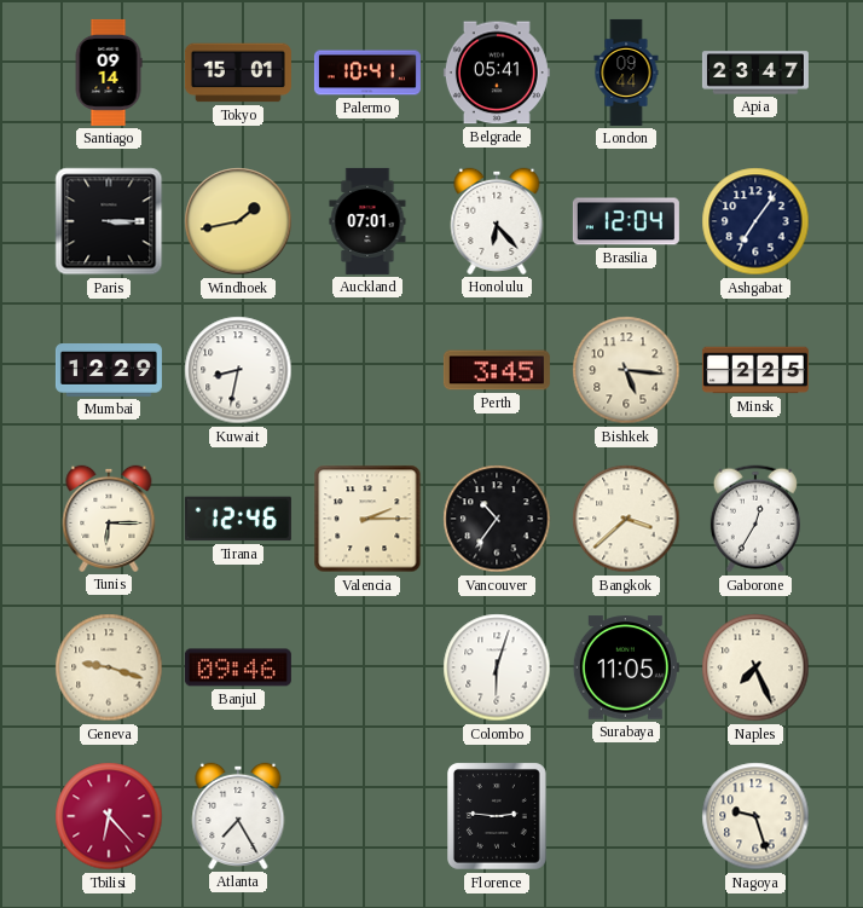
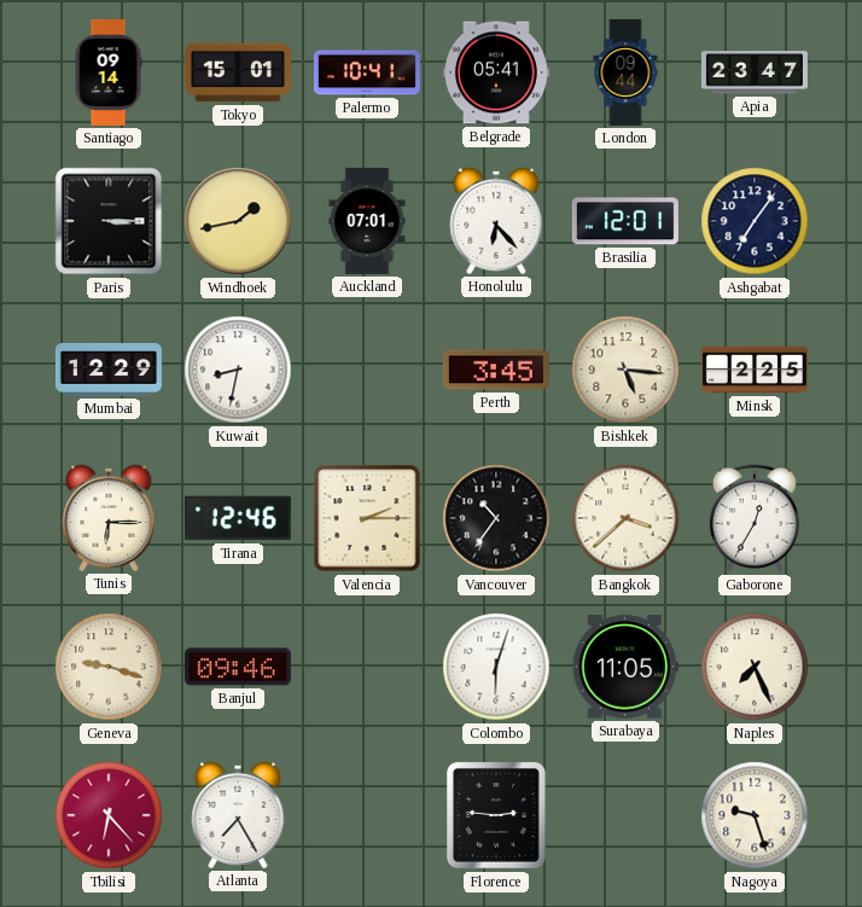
Brasilia: 12:04 -> 12:01 (625, 221)
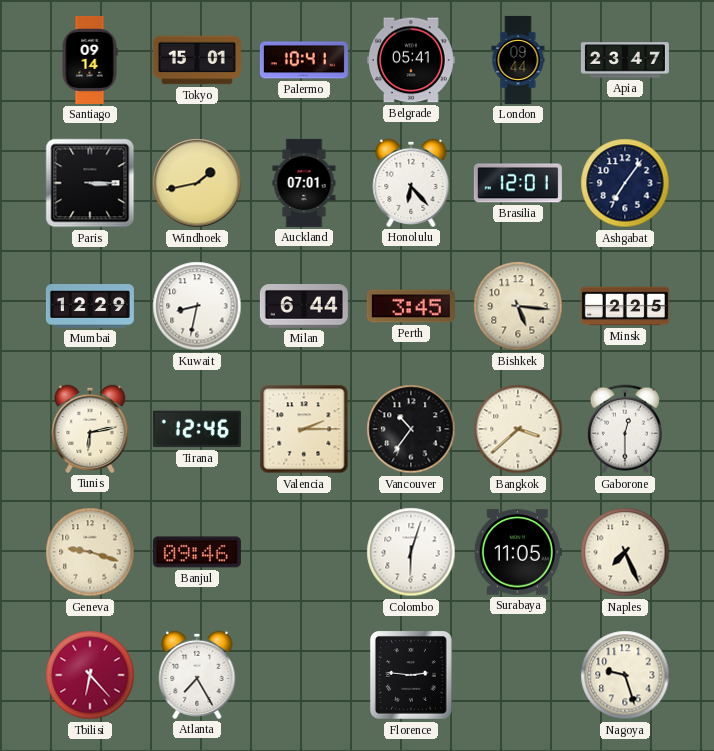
Milan: none -> 6:44 (304, 307)
Tunis: 6:15 -> 6:13 (90, 429)
Gaborone: 12:35 -> 12:30 (625, 429)
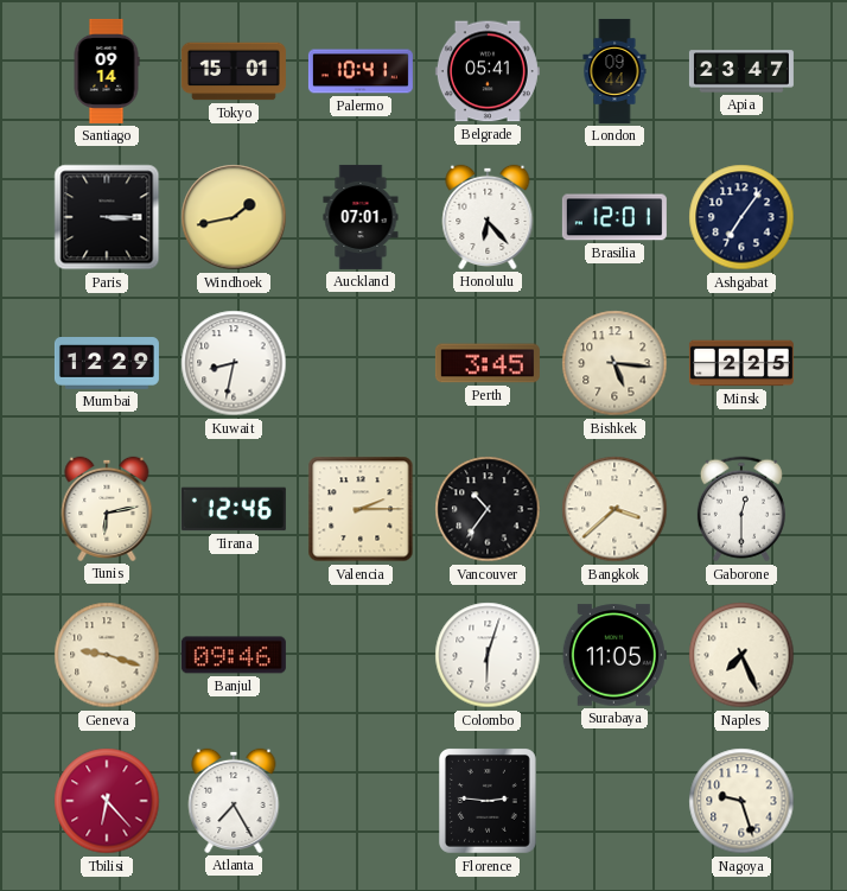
Milan: 6:44 -> none (304, 307)
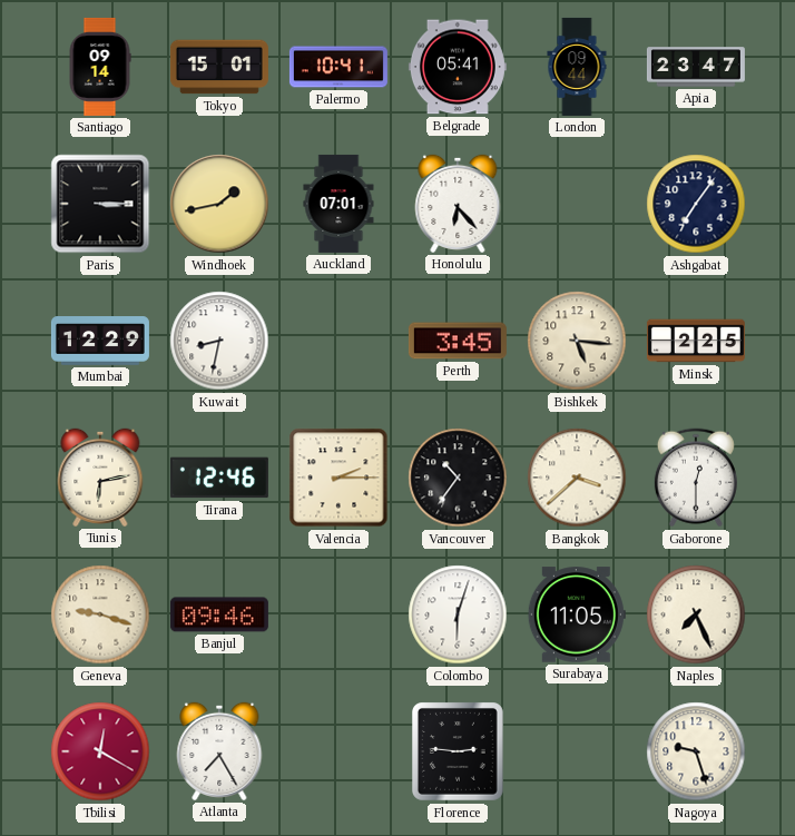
Brasilia: 12:01 -> none (614, 217)
Tbilisi: 6:23 -> 12:20 (100, 751)
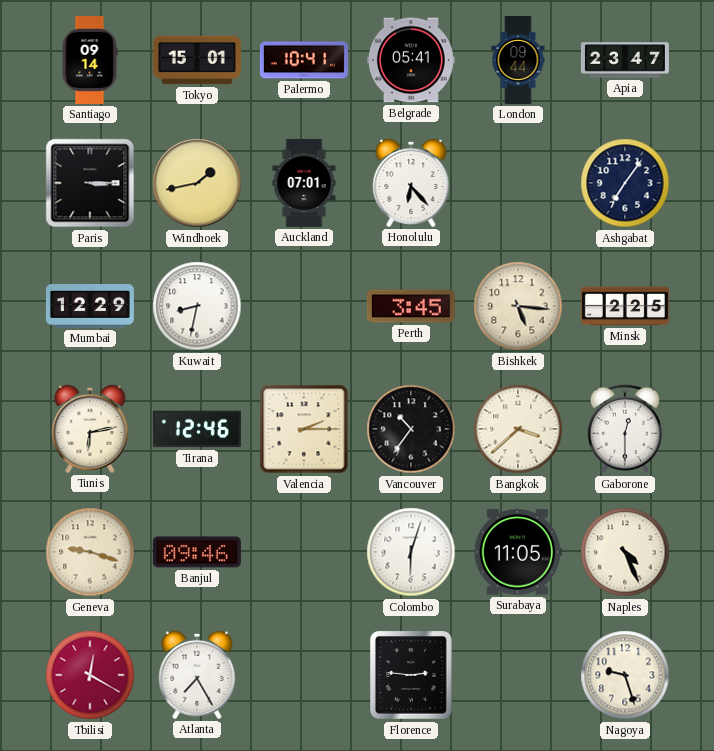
Naples: 7:26 -> 4:26 (625, 552)
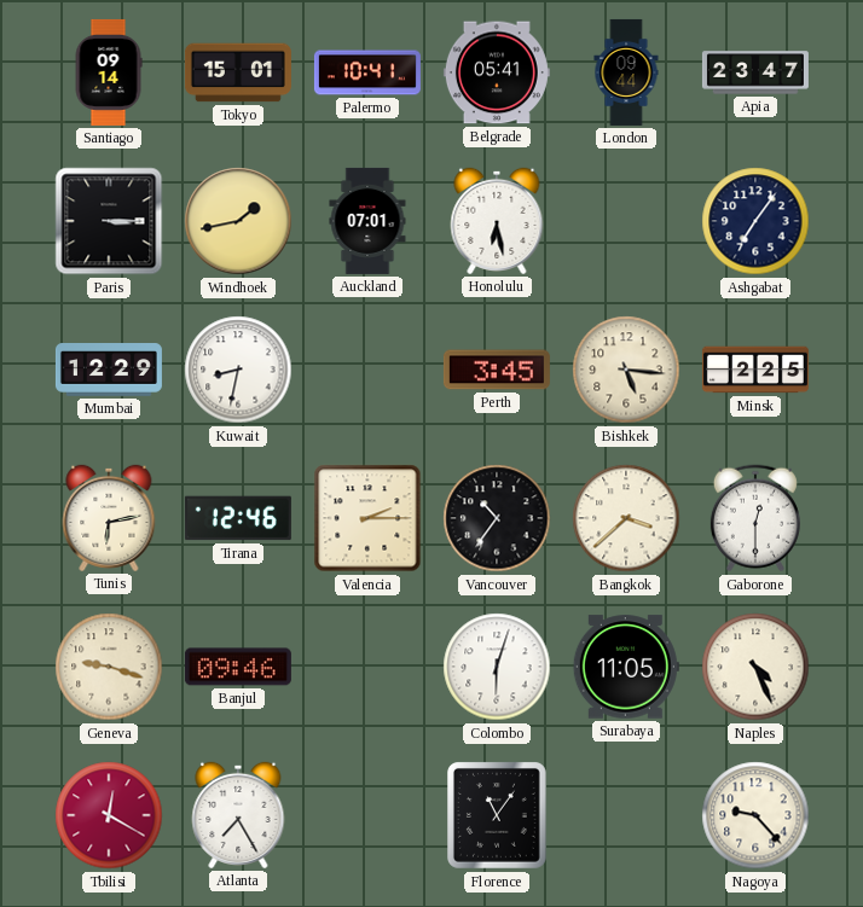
Honolulu: 6:23 -> 6:28 (497, 221)
Florence: 2:46 -> 11:06 (498, 816)
Nagoya: 9:27 -> 9:23 (755, 815)
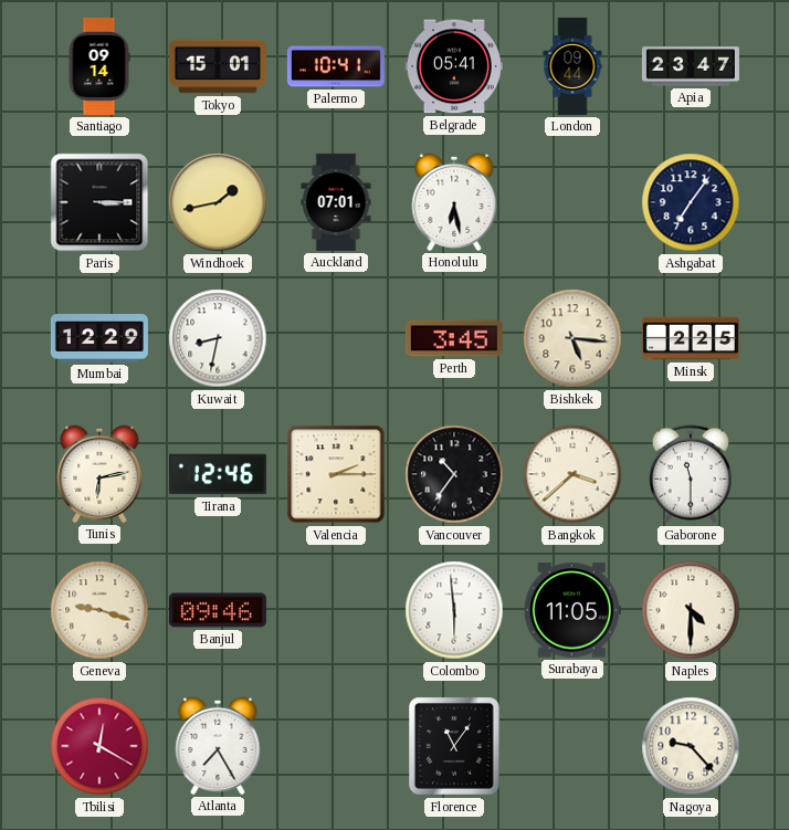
Gaborone: 12:30 -> 11:30 (691, 474)
Colombo: 6:03 -> 5:59 (454, 610)
Naples: 4:26 -> 4:30 (691, 610)
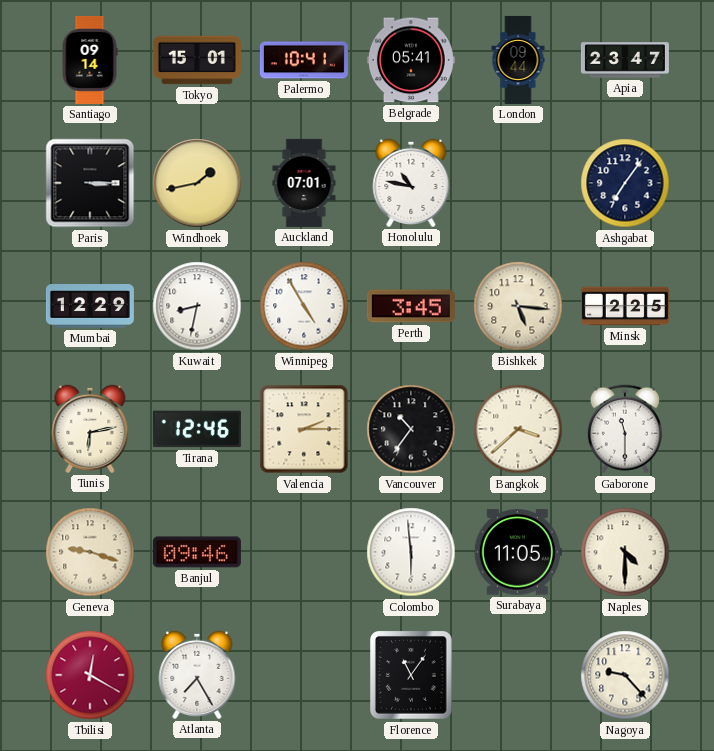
Honolulu: 6:28 -> 10:47 (411, 183)
Winnipeg: none -> 4:55 (304, 306)
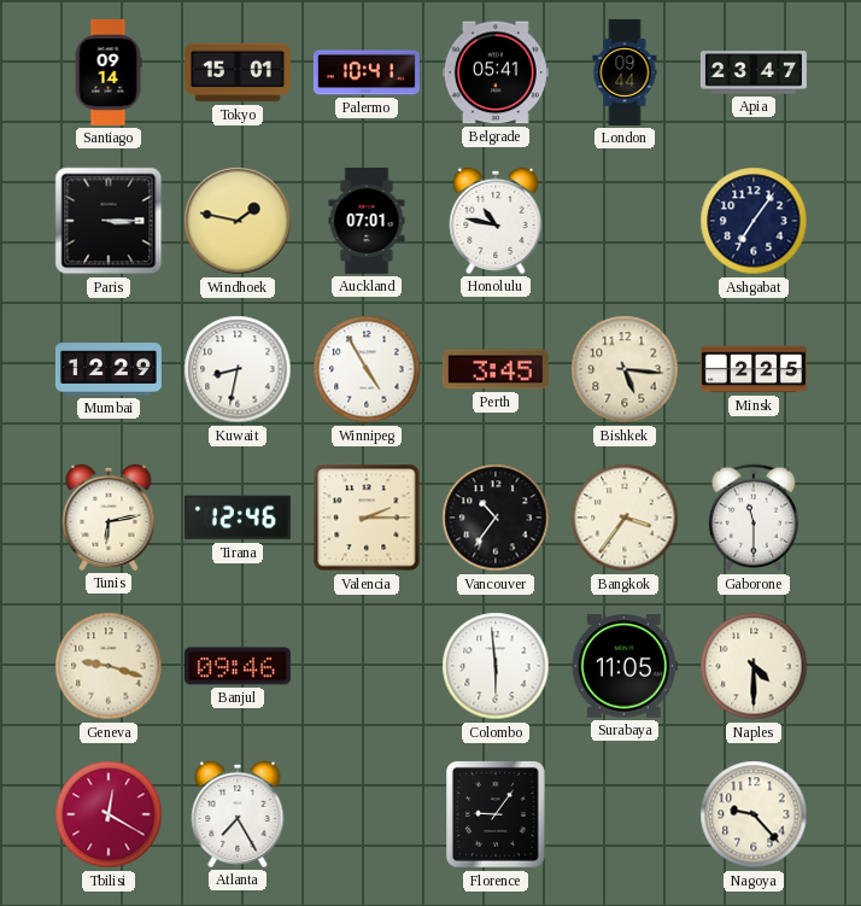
Windhoek: 1:43 -> 1:47 (238, 221)
Bangkok: 3:38 -> 3:36 (625, 518)
Florence: 11:06 -> 9:06 (497, 816)
